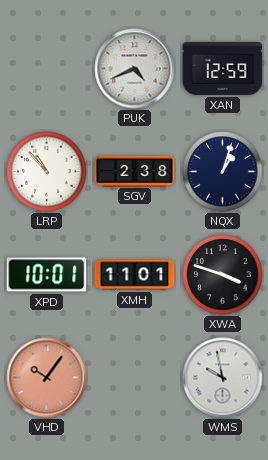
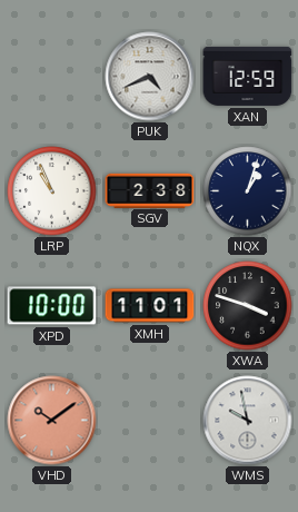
LRP: 10:53 -> 10:56 (52, 191)
XPD: 10:01 -> 10:00 (52, 306)
VHD: 10:06 -> 10:09 (52, 421)
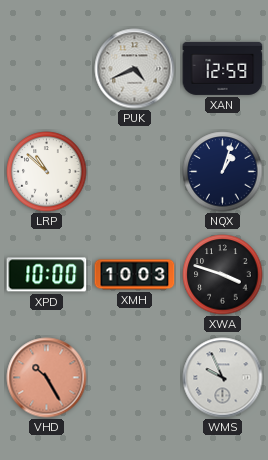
LRP: 10:56 -> 10:52 (47, 172)
SGV: 2:38 -> none (150, 190)
XMH: 11:01 -> 10:03 (135, 275)
VHD: 10:09 -> 10:25 (47, 378)
WMS: 9:58 -> 9:56 (223, 378)
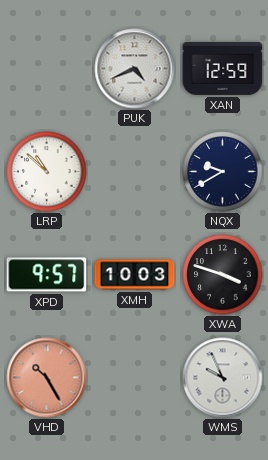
NQX: 1:03 -> 9:40 (223, 172)
XPD: 10:00 -> 9:57 (47, 275)
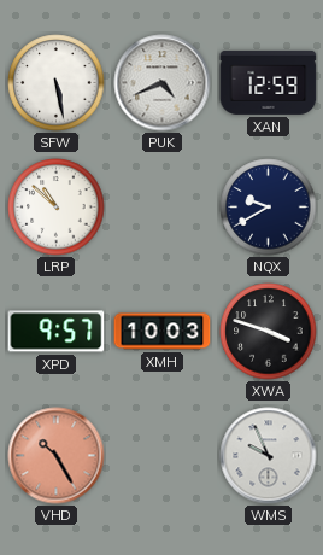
SFW: none -> 5:28 (57, 83)
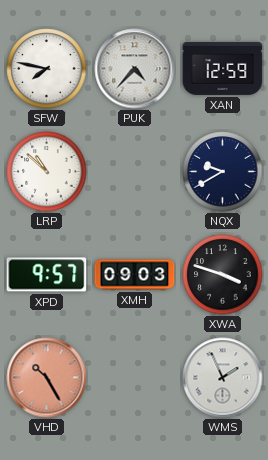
SFW: 5:28 -> 7:47 (47, 69)
PUK: 4:41 -> 4:37 (135, 69)
XMH: 10:03 -> 09:03 (135, 275)
WMS: 9:56 -> 1:56 (223, 378)
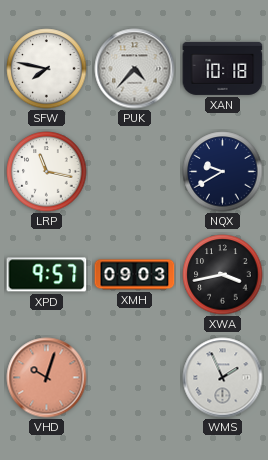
XAN: 12:59 -> 10:18 (223, 68)
LRP: 10:52 -> 11:17 (47, 172)
XWA: 3:48 -> 3:43 (223, 275)
VHD: 10:25 -> 10:03 (47, 378)
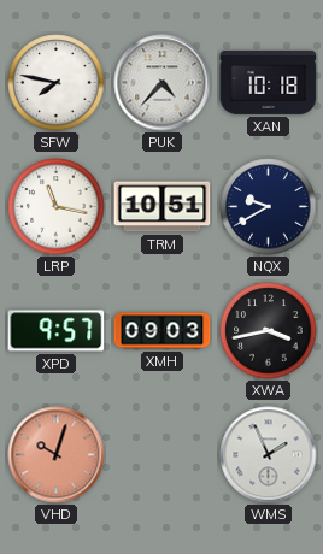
TRM: none -> 10:51 (163, 207)
